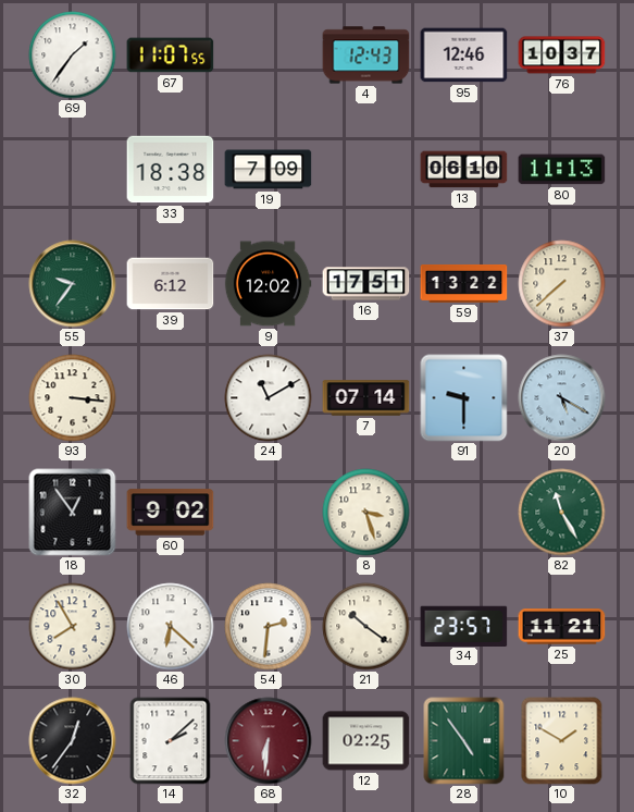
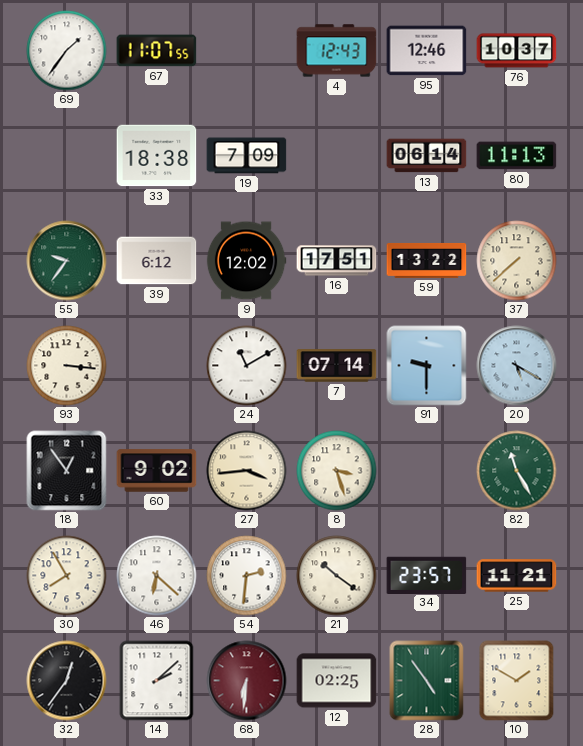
13: 06:10 -> 06:14 (427, 156)
27: none -> 3:44 (247, 471)
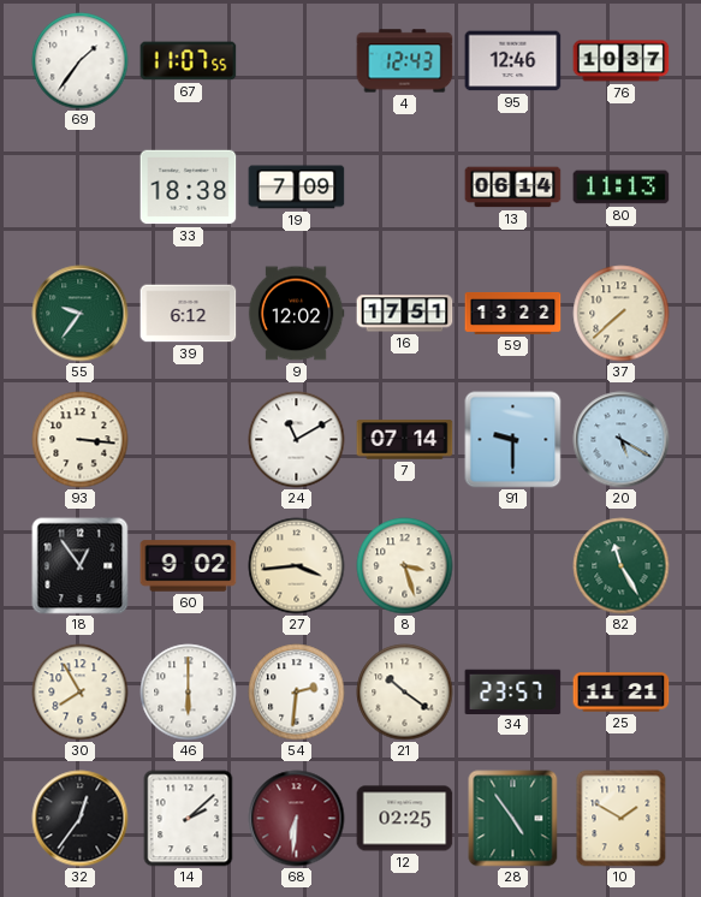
46: 6:22 -> 6:00 (189, 693)
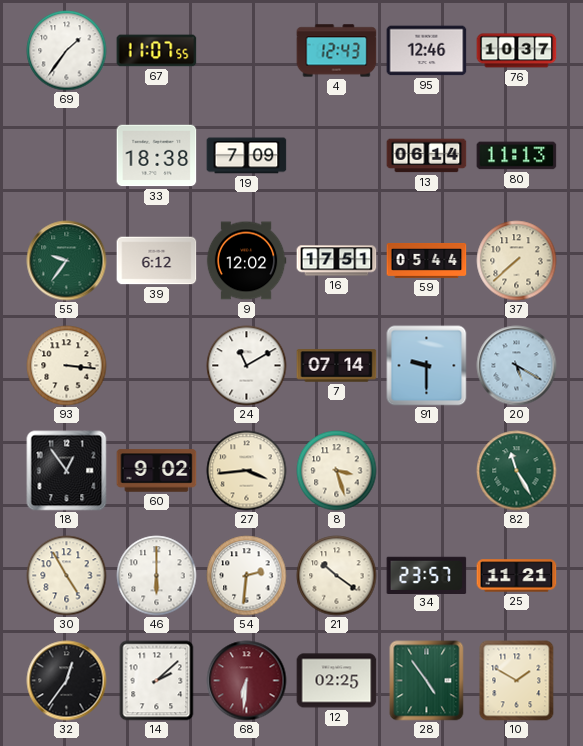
59: 13:22 -> 05:44 (427, 260)
30: 7:55 -> 4:55 (67, 576)
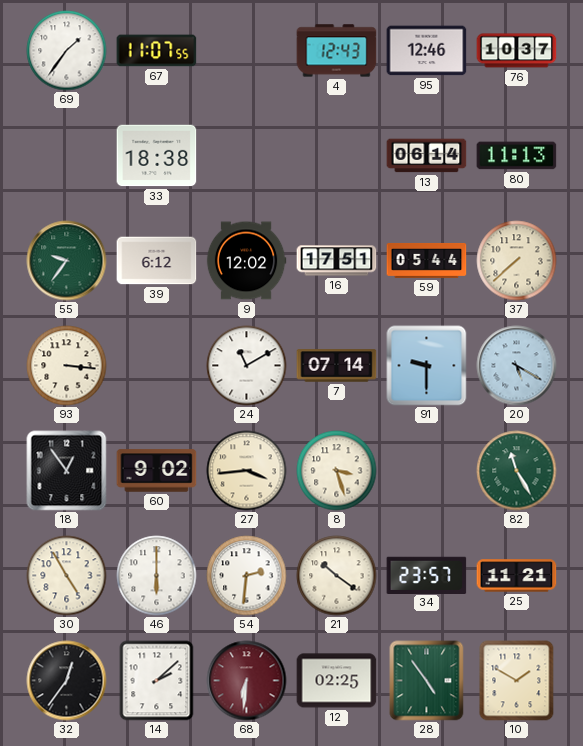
19: 7:09 -> none (247, 156)
